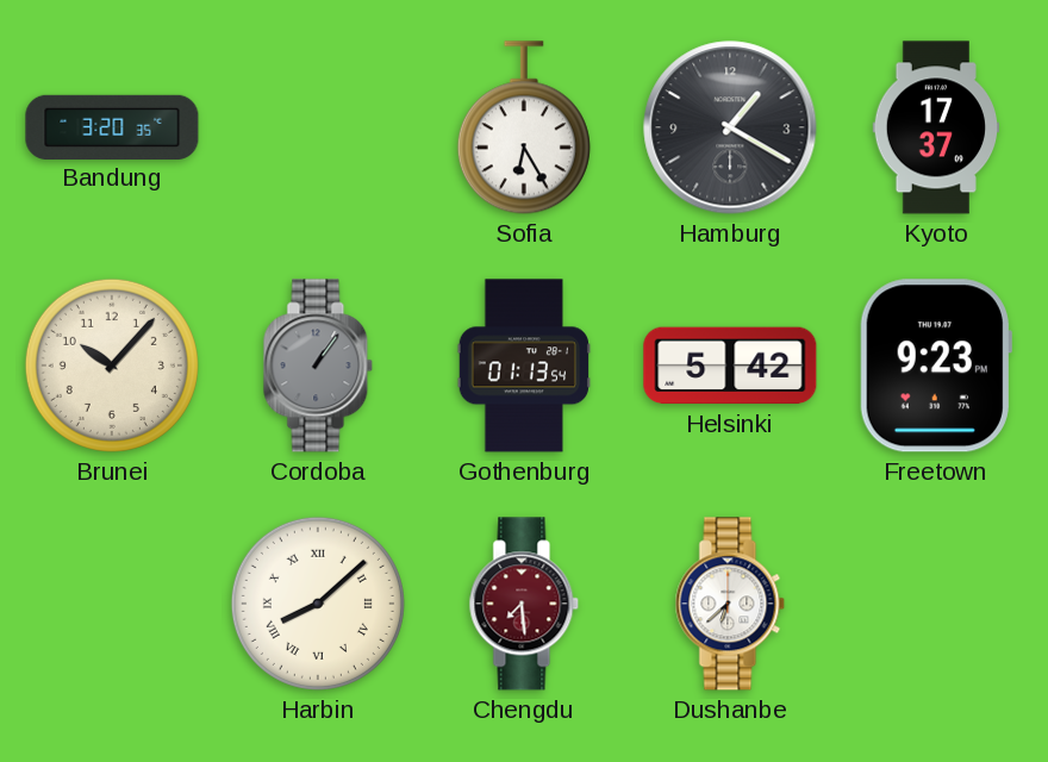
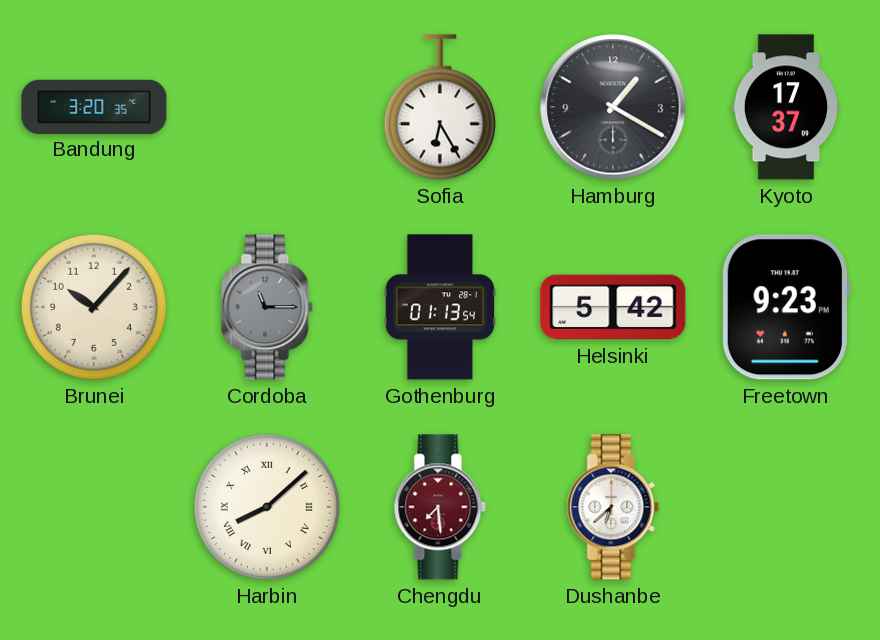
Cordoba: 1:06 -> 11:15 (267, 307)
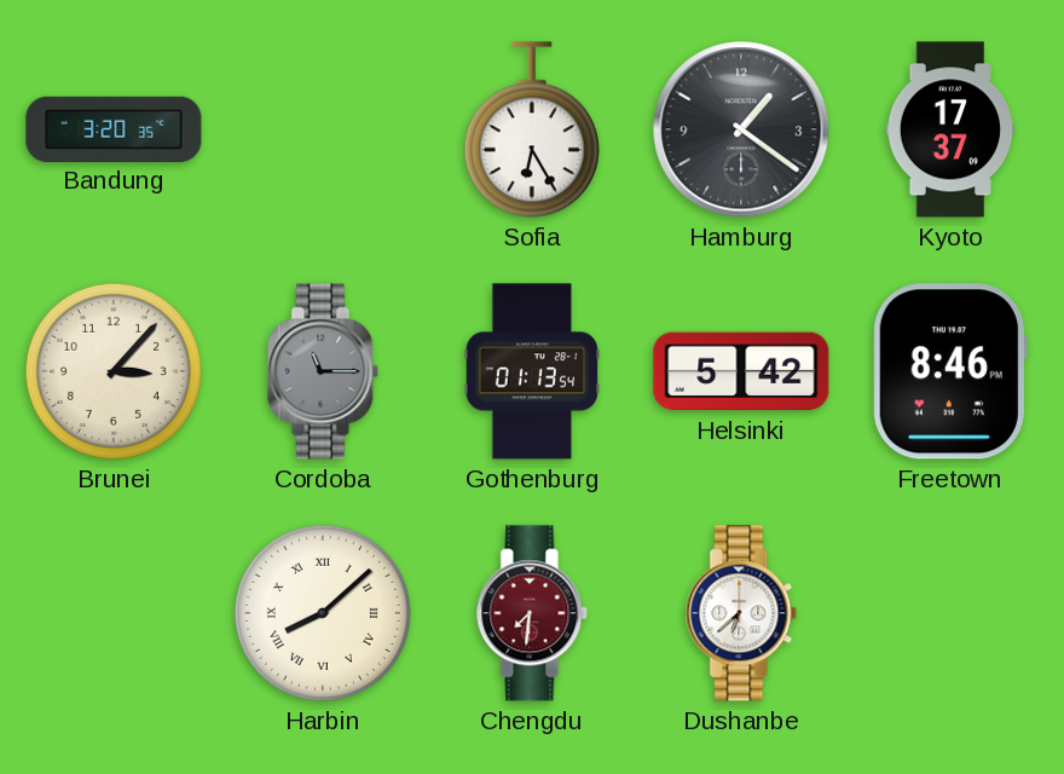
Hamburg: 1:20 -> 1:21 (741, 129)
Brunei: 10:07 -> 3:07 (114, 371)
Freetown: 9:23 -> 8:46 (950, 371)
Chengdu: 7:29 -> 7:31 (532, 613)
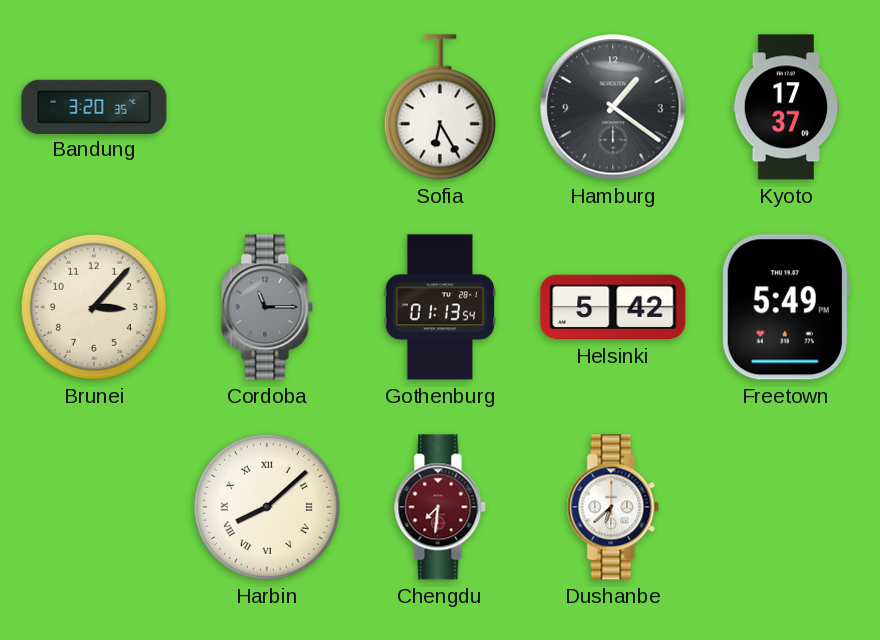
Freetown: 8:46 -> 5:49 (786, 307)
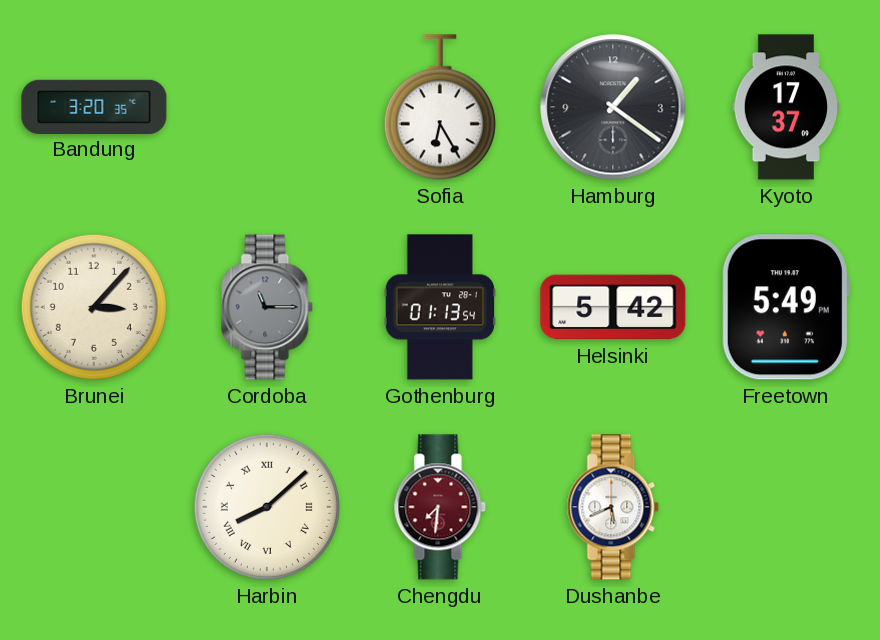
Dushanbe: 6:38 -> 5:41 (613, 507)
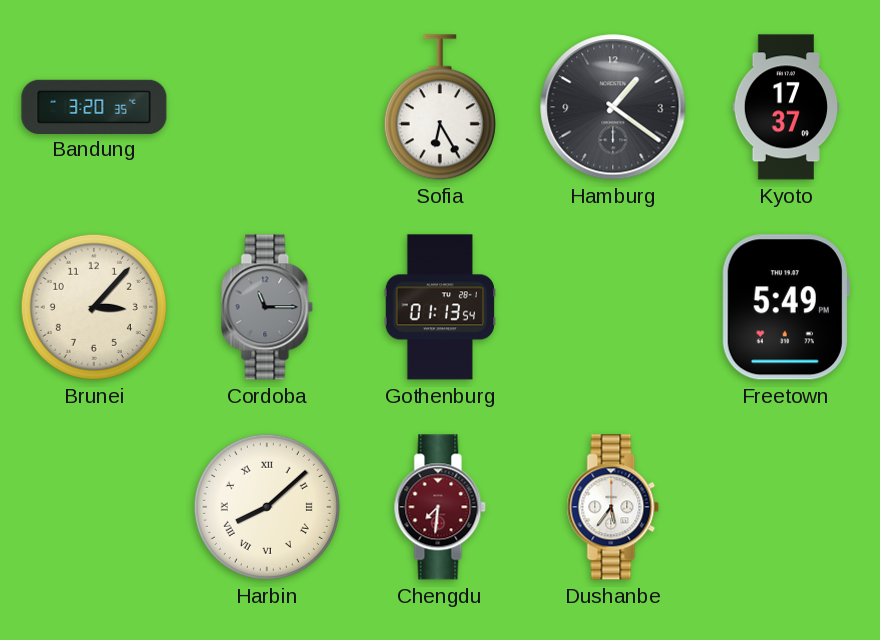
Helsinki: 5:42 -> none (613, 307)
Dushanbe: 5:41 -> 5:36 (613, 507)
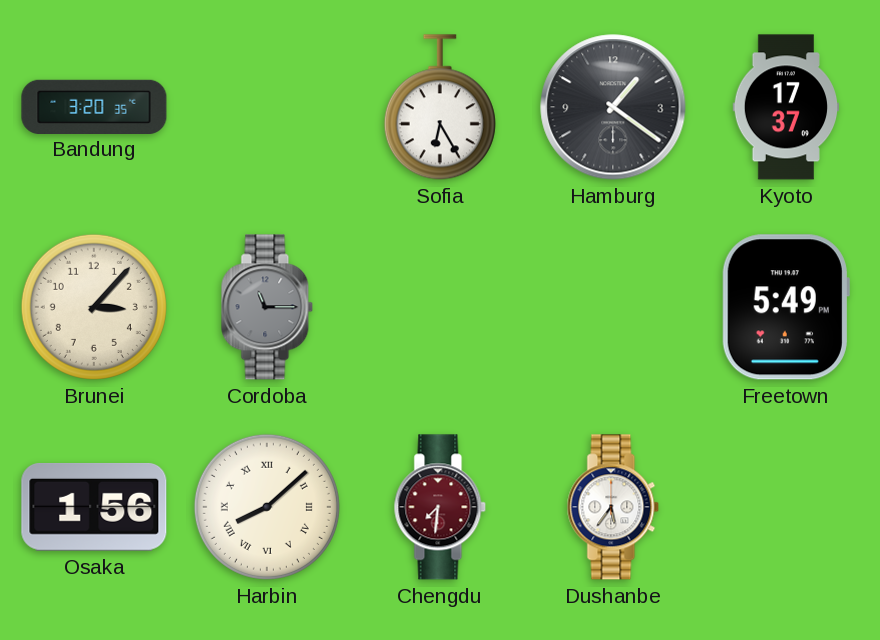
Gothenburg: 01:13 -> none (440, 307)
Osaka: none -> 1:56 (94, 507)
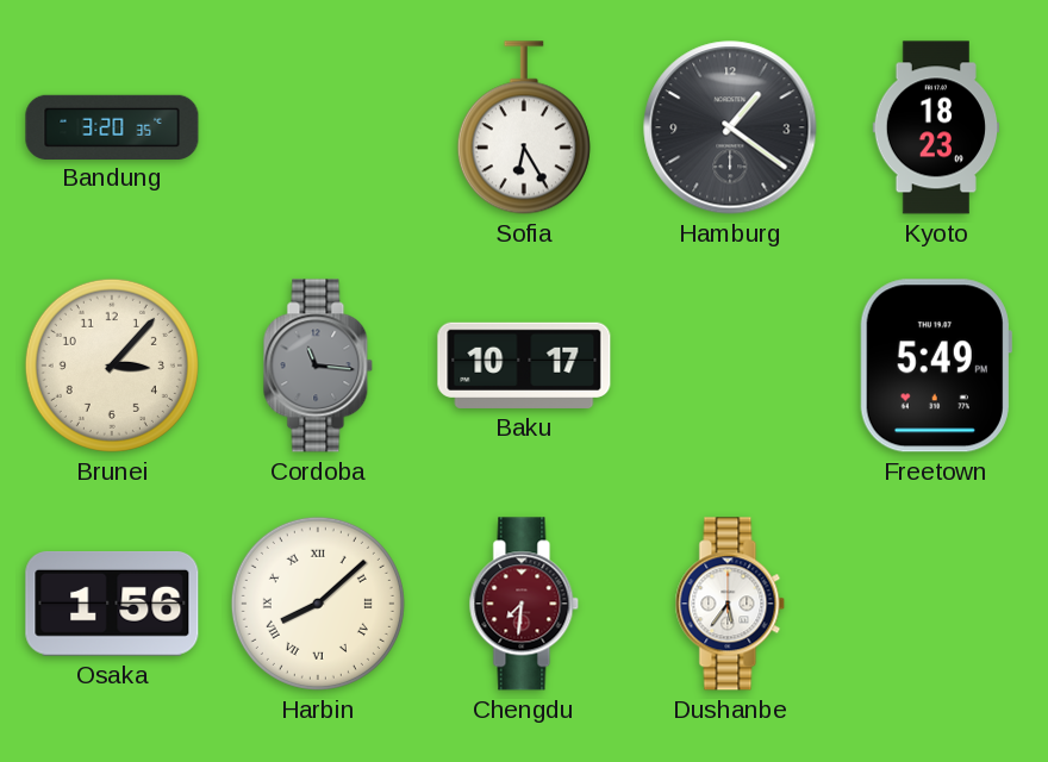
Kyoto: 17:37 -> 18:23 (936, 127)
Cordoba: 11:15 -> 11:16 (318, 366)
Baku: none -> 10:17 (524, 366)
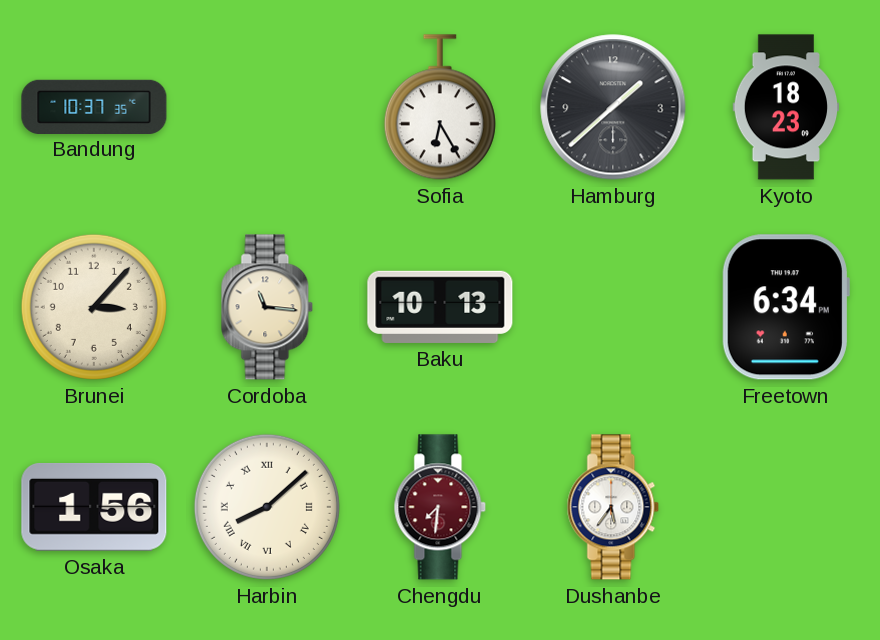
Bandung: 3:20 -> 10:37 (94, 106)
Hamburg: 1:21 -> 1:38 (613, 107)
Cordoba dial: grey -> cream (267, 307)
Baku: 10:17 -> 10:13 (440, 307)
Freetown: 5:49 -> 6:34 (786, 307)
